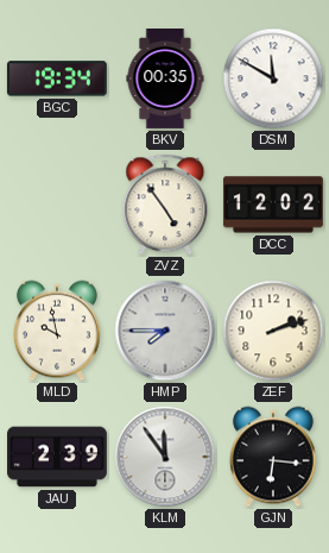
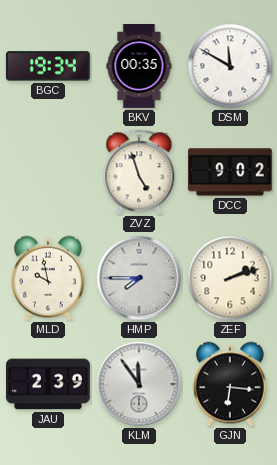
ZVZ: 4:54 -> 4:57 (139, 172)
DCC: 12:02 -> 9:02 (230, 172)
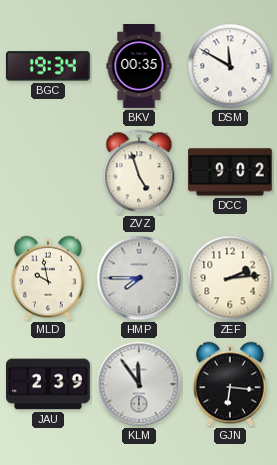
ZEF: 2:12 -> 2:14 (230, 278)
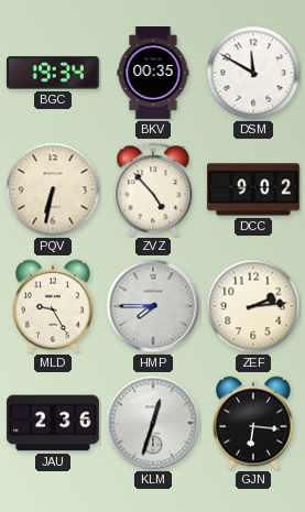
PQV: none -> 6:32 (53, 189)
ZVZ: 4:57 -> 4:53 (153, 189)
MLD: 9:58 -> 9:25 (53, 306)
JAU: 2:39 -> 2:36 (54, 423)
KLM: 11:54 -> 12:33 (153, 423)
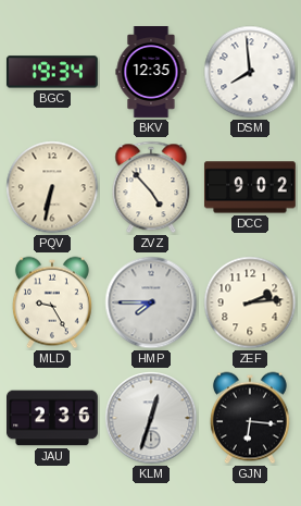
BKV: 00:35 -> 12:35 (151, 73)
DSM: 11:50 -> 7:59 (250, 72)
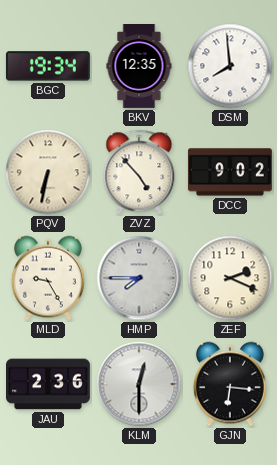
ZEF: 2:14 -> 2:19 (230, 278)
KLM: 12:33 -> 12:30 (139, 384)
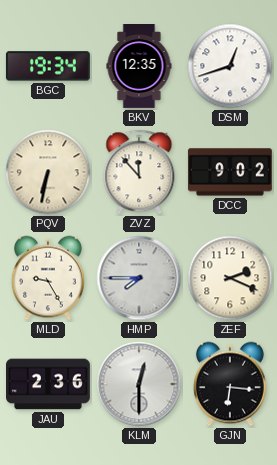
DSM: 7:59 -> 12:42 (230, 66)
ZVZ: 4:53 -> 11:53 (139, 172)
